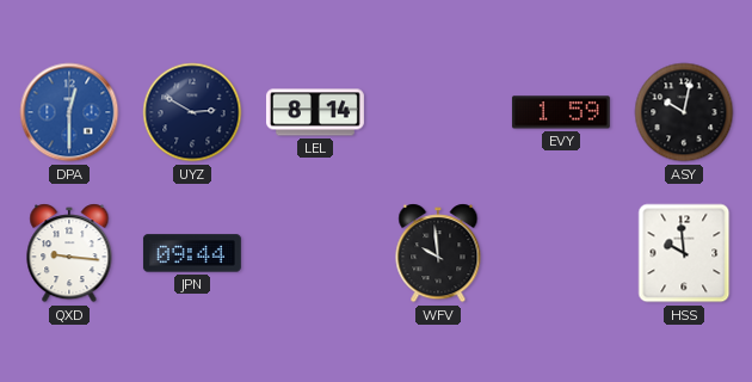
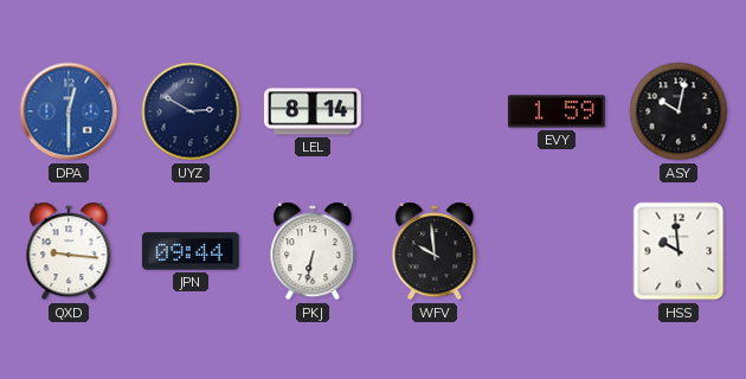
PKJ: none -> 6:32 (313, 251)
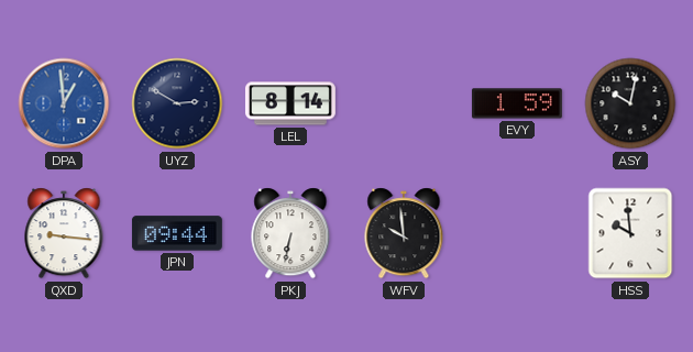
DPA: 12:30 -> 12:59 (64, 103)
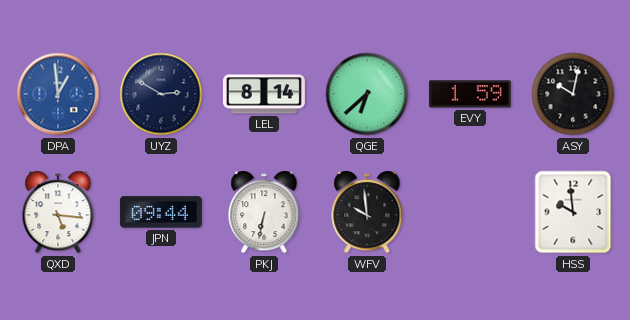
QGE: none -> 6:38 (367, 94)
QXD: 9:16 -> 5:16 (58, 212)
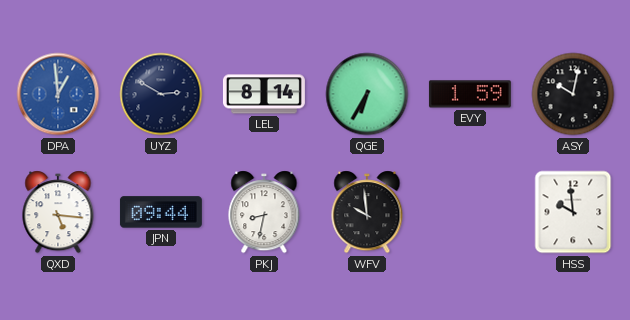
QGE: 6:38 -> 6:35 (367, 94)
PKJ: 6:32 -> 8:32 (264, 212)
